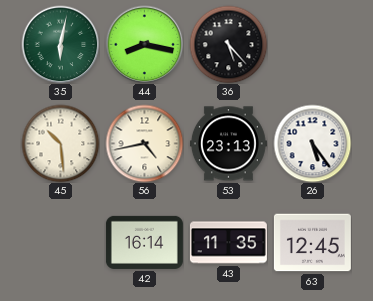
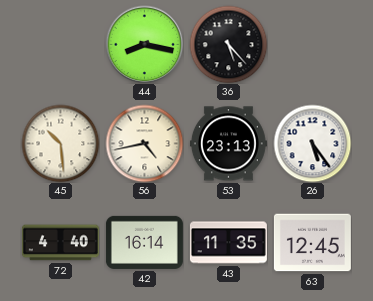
35: 6:02 -> none (60, 44)
72: none -> 4:40 (60, 243)
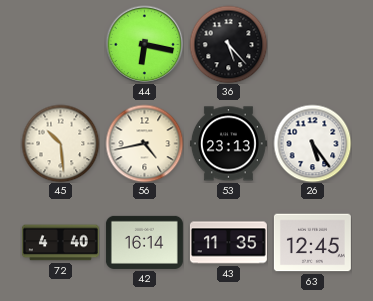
44: 8:17 -> 6:17 (144, 44)
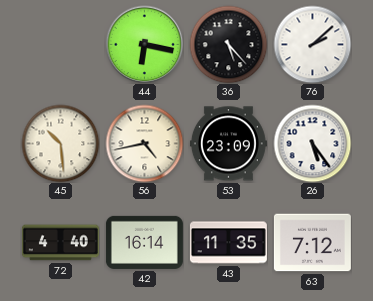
76: none -> 2:08 (312, 44)
53: 23:13 -> 23:09 (228, 144)
63: 12:45 -> 7:12 (312, 243)
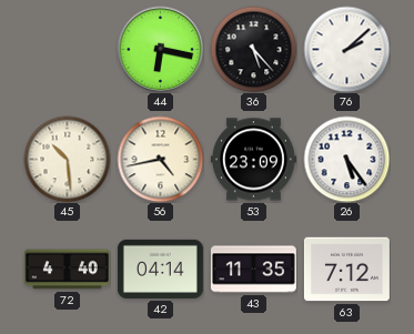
42: 16:14 -> 04:14 (160, 269)
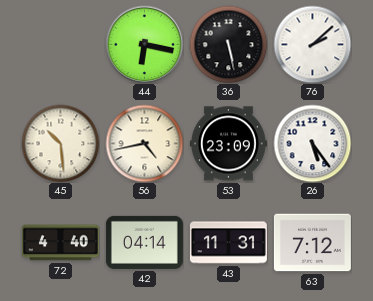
36: 5:23 -> 5:28 (228, 44)
43: 11:35 -> 11:31 (228, 243)
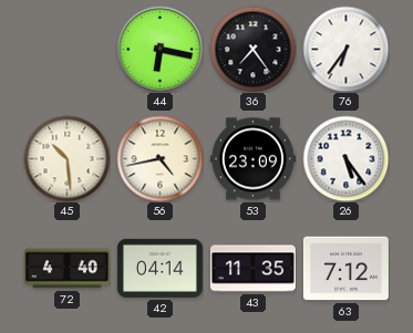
36: 5:28 -> 7:24 (252, 49)
76: 2:08 -> 6:36 (345, 49)
43: 11:31 -> 11:35 (252, 269)
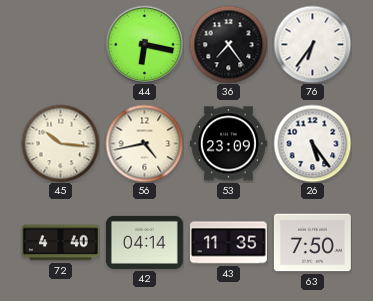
45: 10:29 -> 10:16 (60, 143)
63: 7:12 -> 7:50 (312, 243)
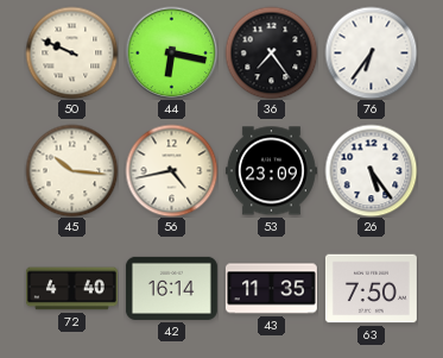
50: none -> 9:49 (71, 52)
42: 04:14 -> 16:14 (171, 288)
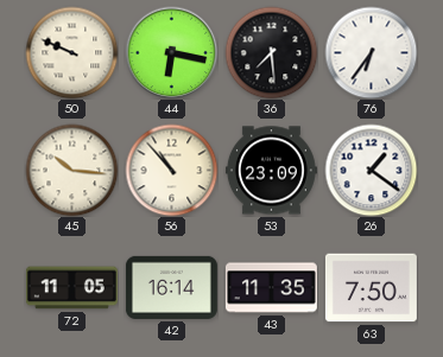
36: 7:24 -> 7:29 (271, 52)
56: 4:43 -> 10:53 (171, 170)
26: 5:24 -> 1:21 (371, 170)
72: 4:40 -> 11:05 (71, 288)
